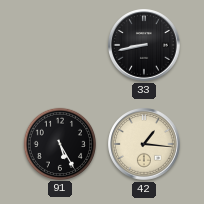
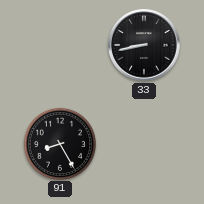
91: 5:25 -> 8:25 (59, 143)
42: 1:16 -> none (144, 144)
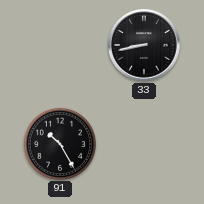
91: 8:25 -> 10:25 (59, 143)
